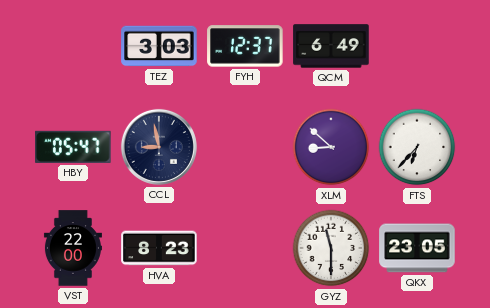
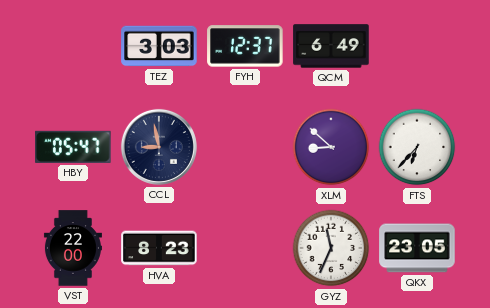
GYZ: 11:30 -> 11:34 (331, 248)
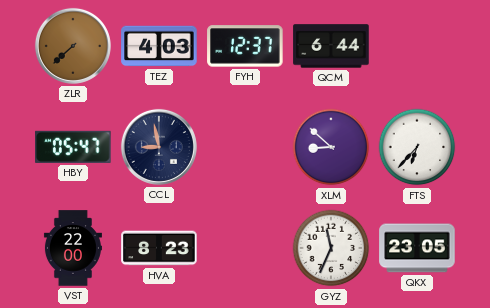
ZLR: none -> 7:38 (73, 46)
TEZ: 3:03 -> 4:03 (159, 46)
QCM: 6:49 -> 6:44 (331, 46)
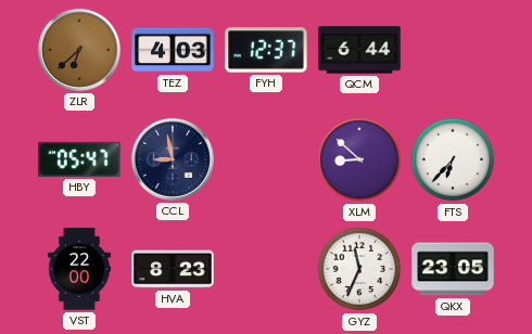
ZLR: 7:38 -> 6:38 (79, 50)
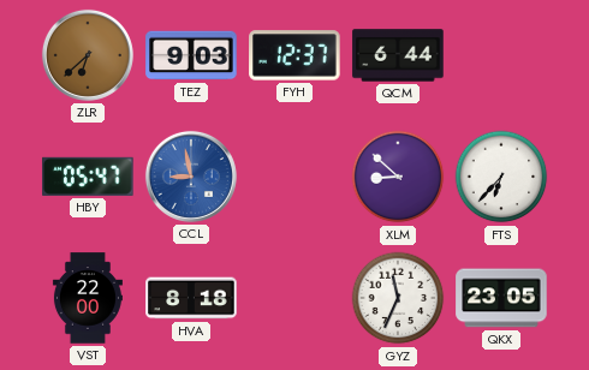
TEZ: 4:03 -> 9:03 (191, 55)
CCL dial: navy -> blue (191, 177)
HVA: 8:23 -> 8:18 (191, 298)
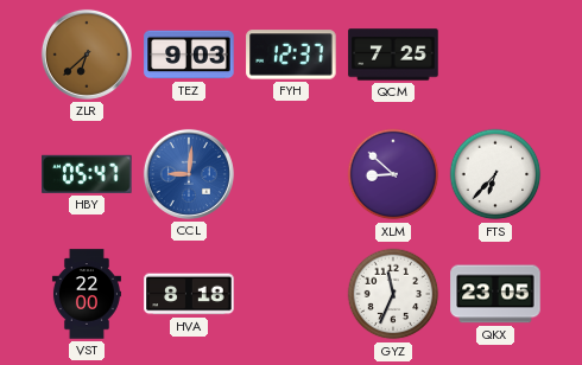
QCM: 6:44 -> 7:25 (393, 55)
CCL: 8:58 -> 9:01 (189, 174)
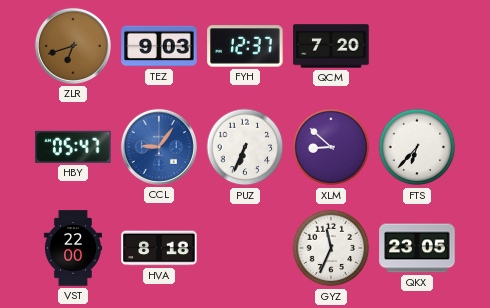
ZLR: 6:38 -> 6:42 (73, 46)
QCM: 7:25 -> 7:20 (331, 46)
CCL: 9:01 -> 9:06 (159, 147)
PUZ: none -> 6:34 (245, 147)
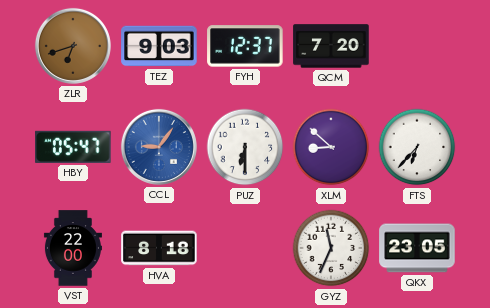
PUZ: 6:34 -> 6:30 (245, 147)
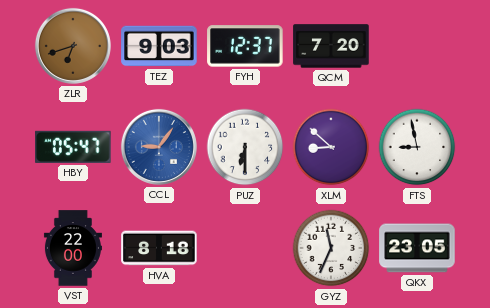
FTS: 6:37 -> 8:58 (417, 147)
